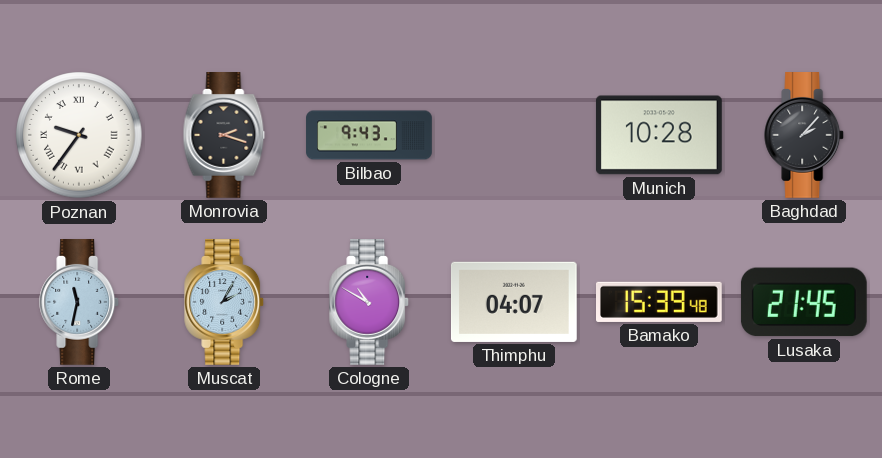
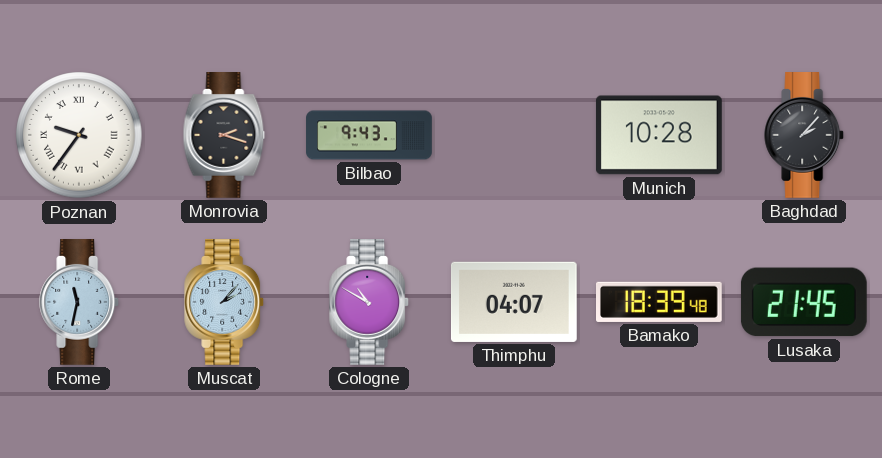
Muscat: 2:05 -> 2:07 (225, 303)
Bamako: 15:39 -> 18:39 (660, 302)
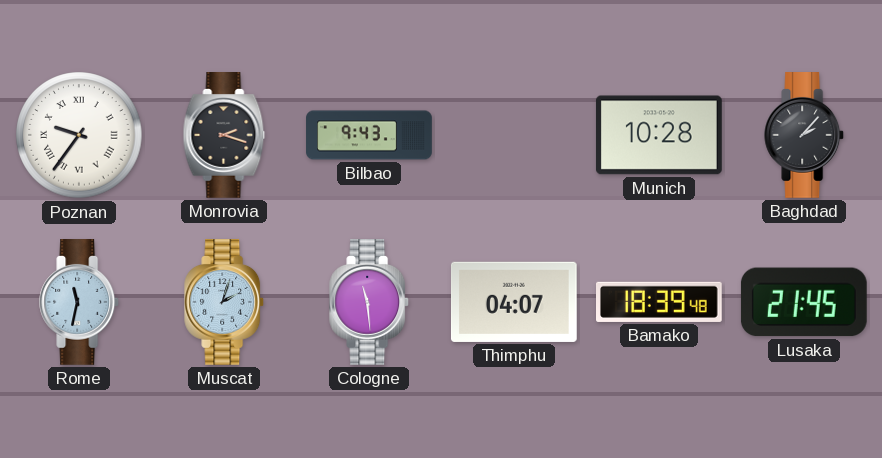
Muscat: 2:07 -> 2:03 (225, 303)
Cologne: 10:50 -> 11:29 (370, 303)
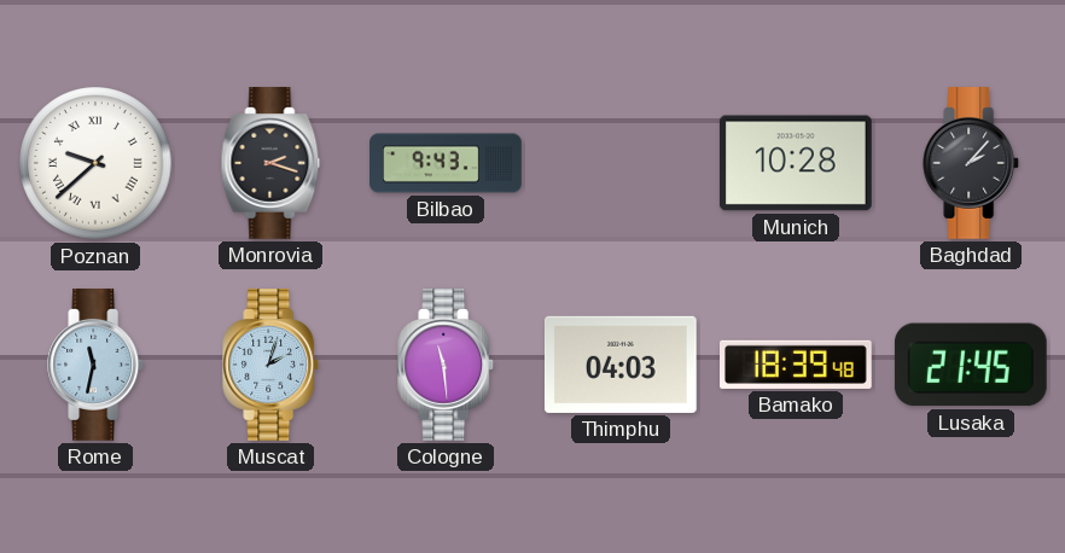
Poznan: 9:36 -> 9:38 (95, 163)
Thimphu: 04:07 -> 04:03 (621, 365)
